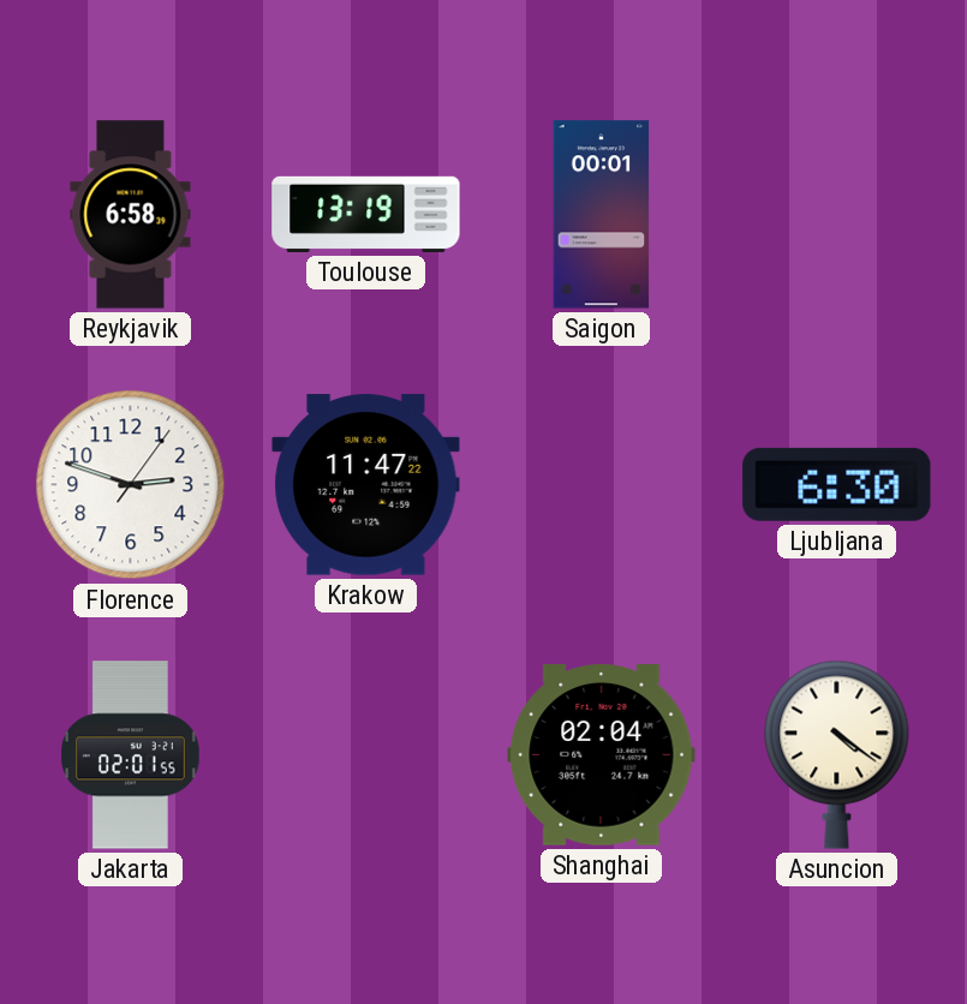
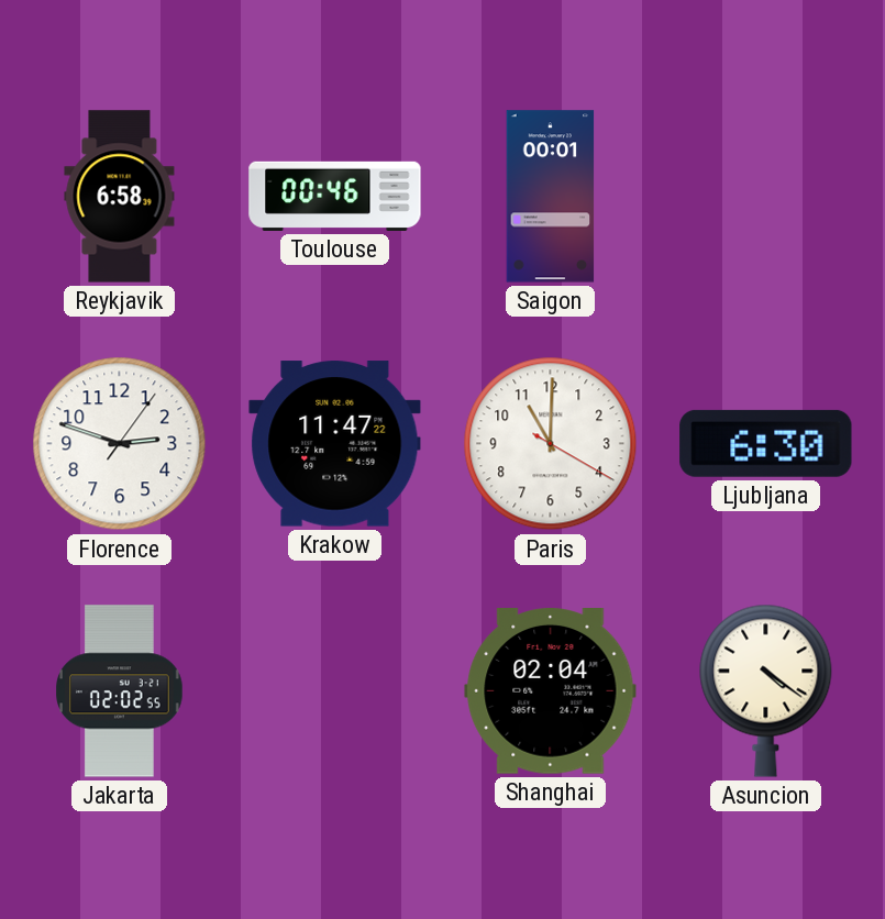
Toulouse: 13:19 -> 00:46 (335, 196)
Paris: none -> 11:00 (551, 444)
Jakarta: 02:01 -> 02:02 (120, 691)
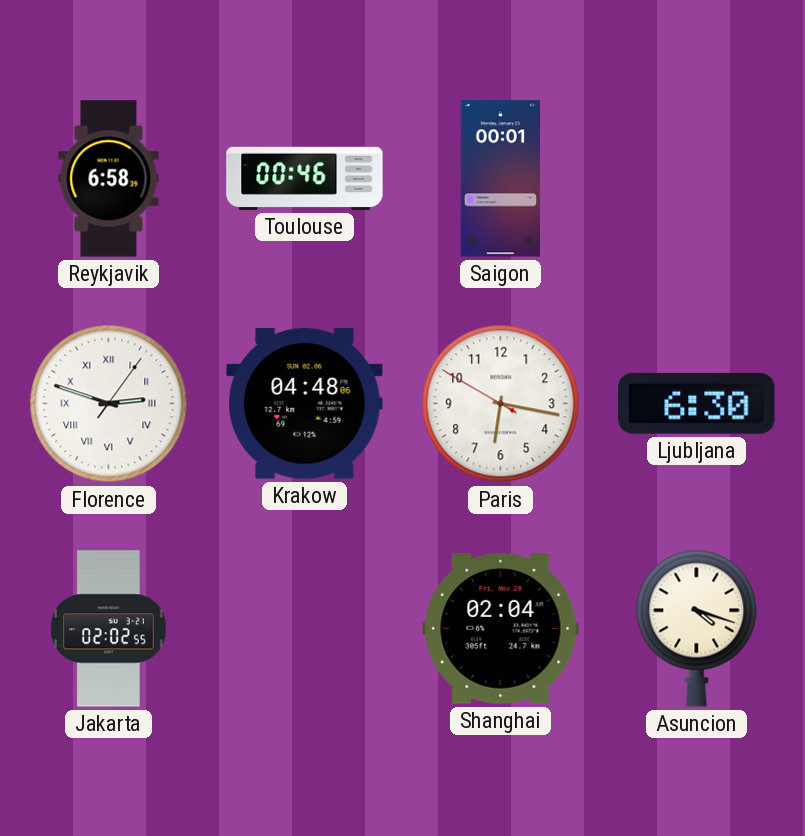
Florence numerals: Arabic -> Roman (109, 404)
Krakow: 11:47 -> 04:48 (305, 404)
Paris: 11:00 -> 6:16 (501, 404)
Asuncion: 4:21 -> 4:18 (697, 628)
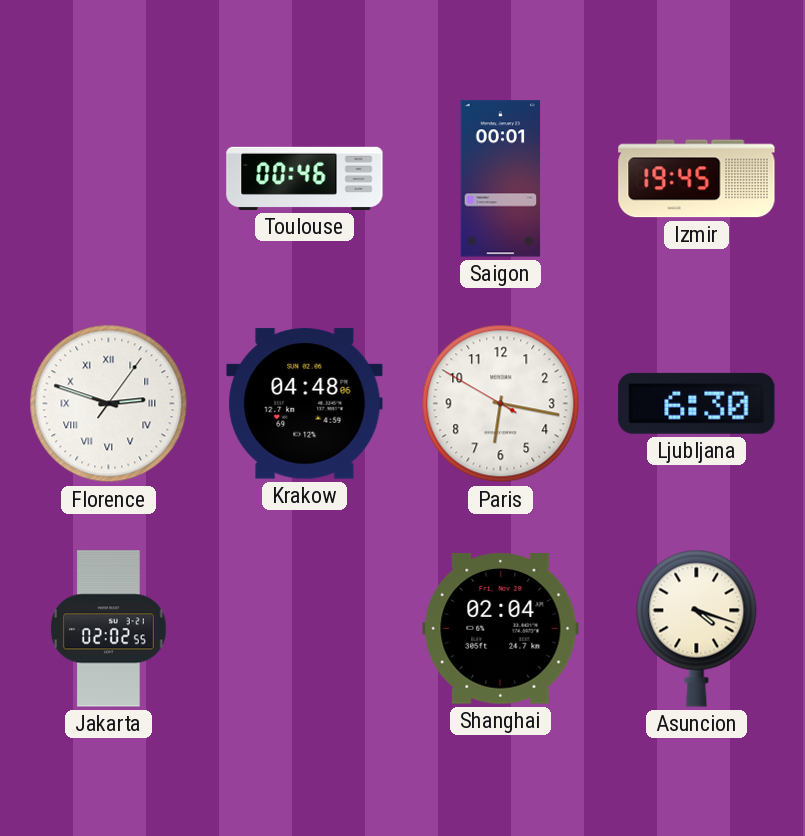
Reykjavik: 6:58 -> none (109, 179)
Izmir: none -> 19:45 (697, 179)
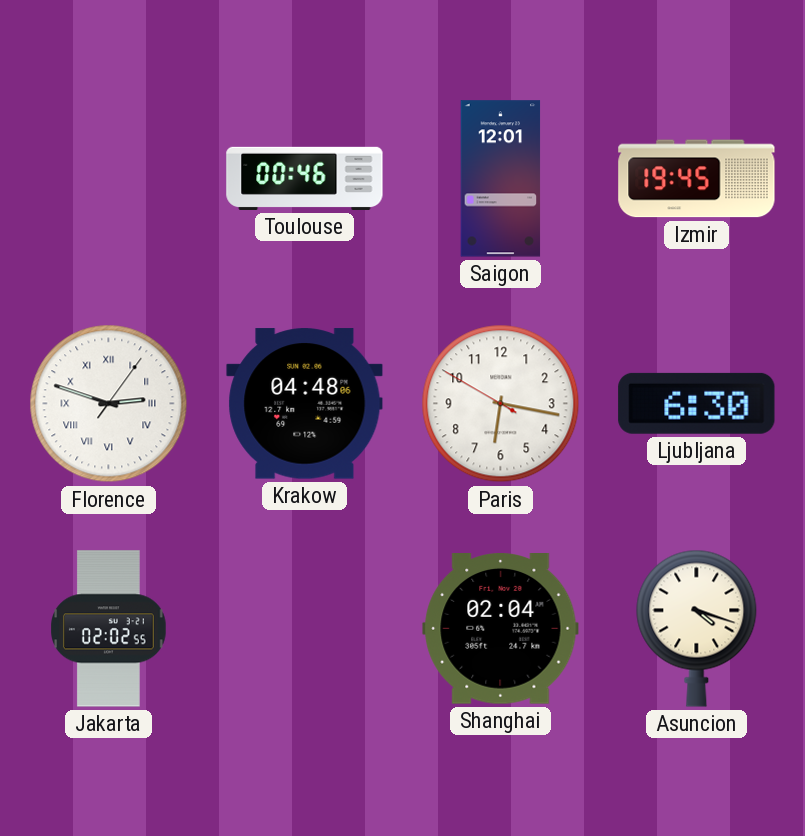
Saigon: 00:01 -> 12:01 (501, 179)
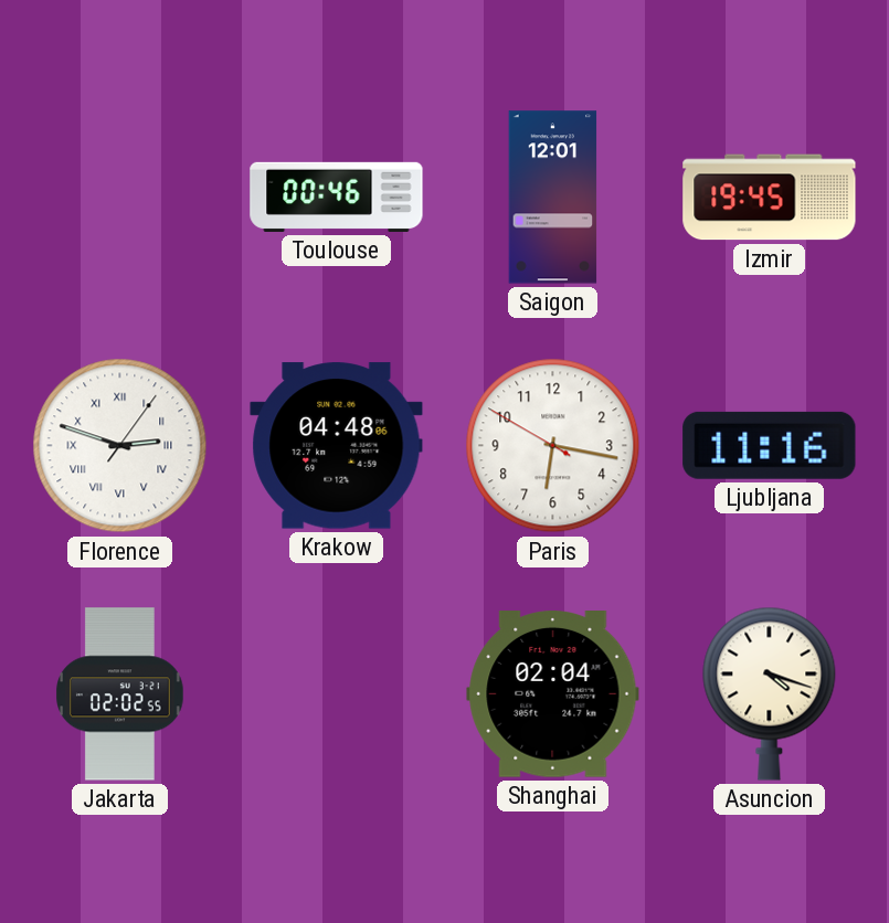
Ljubljana: 6:30 -> 11:16 (770, 445)
